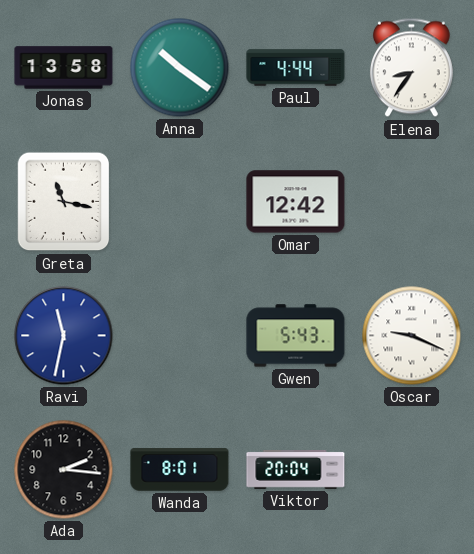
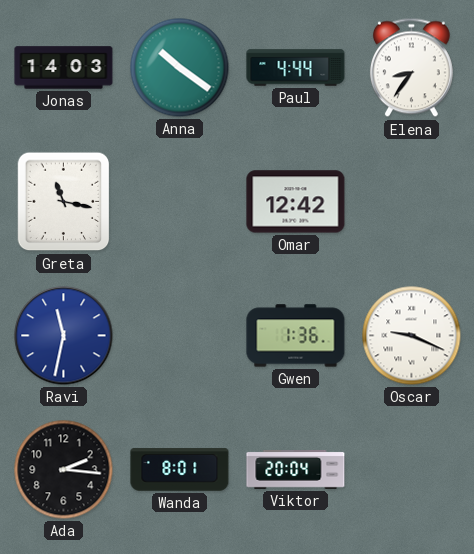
Jonas: 13:58 -> 14:03 (64, 68)
Gwen: 5:43 -> 1:36 (296, 336)
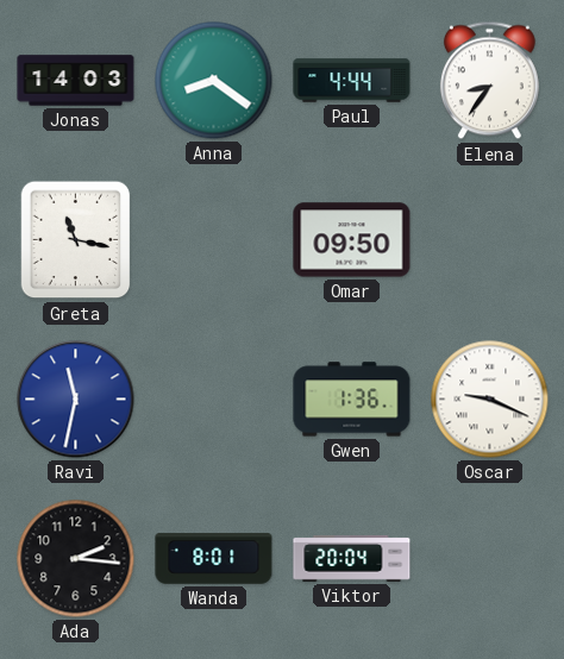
Anna: 10:21 -> 8:21 (214, 81)
Omar: 12:42 -> 09:50 (352, 240)
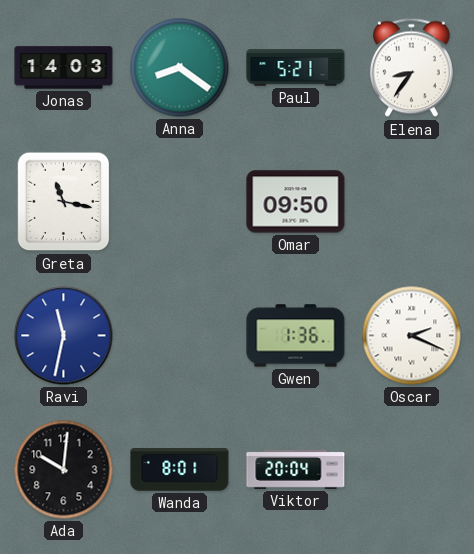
Paul: 4:44 -> 5:21 (296, 68)
Oscar: 9:19 -> 2:19 (412, 336)
Ada: 2:16 -> 10:01 (64, 470)
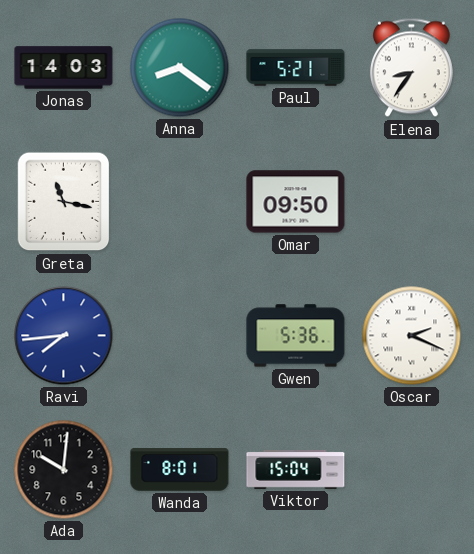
Ravi: 11:32 -> 7:44 (64, 336)
Gwen: 1:36 -> 5:36 (296, 336)
Viktor: 20:04 -> 15:04 (296, 469)
